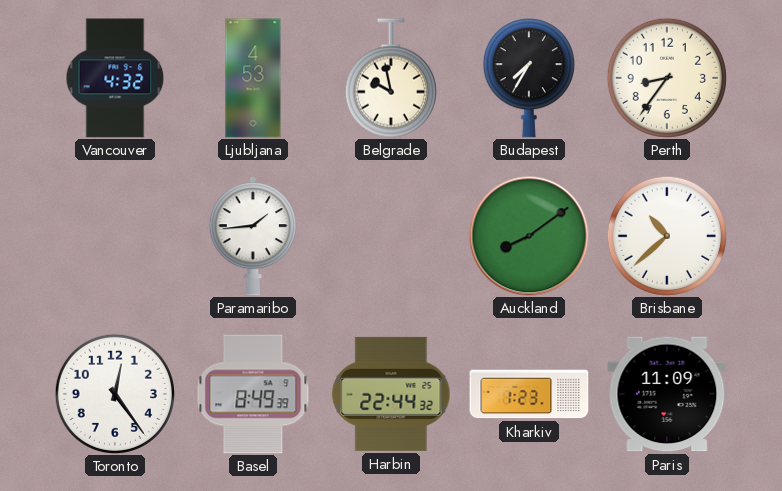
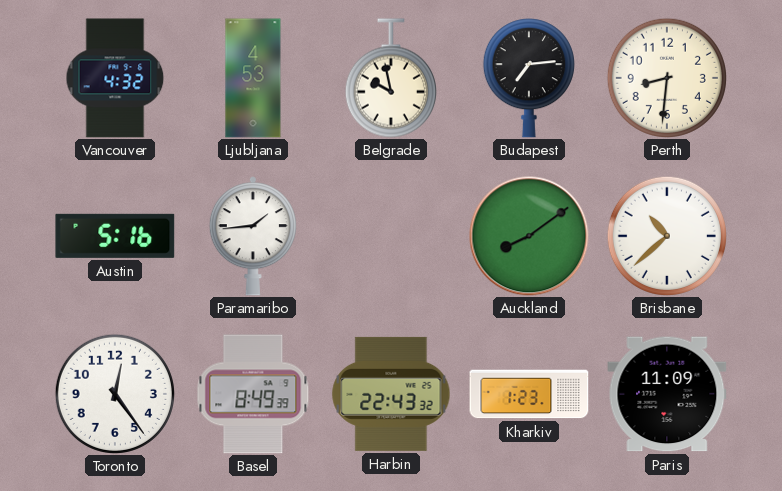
Budapest: 7:35 -> 7:14 (529, 78)
Perth: 8:36 -> 8:31 (667, 78)
Austin: none -> 5:16 (115, 236)
Harbin: 22:44 -> 22:43 (391, 394)
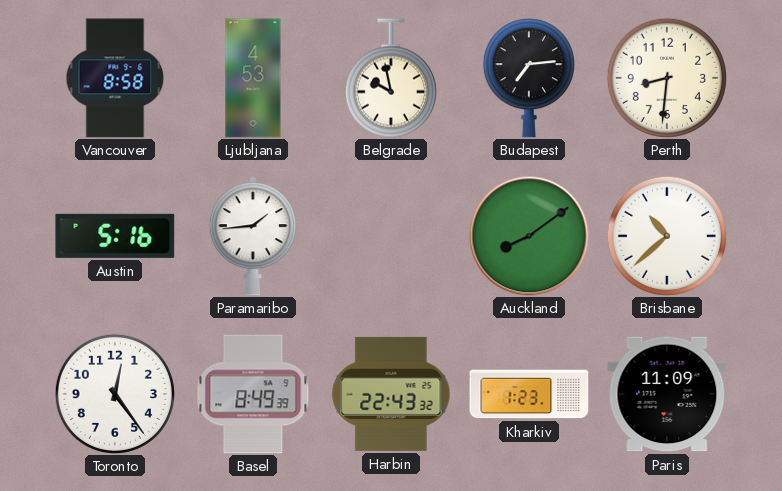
Vancouver: 4:32 -> 8:58 (115, 78)
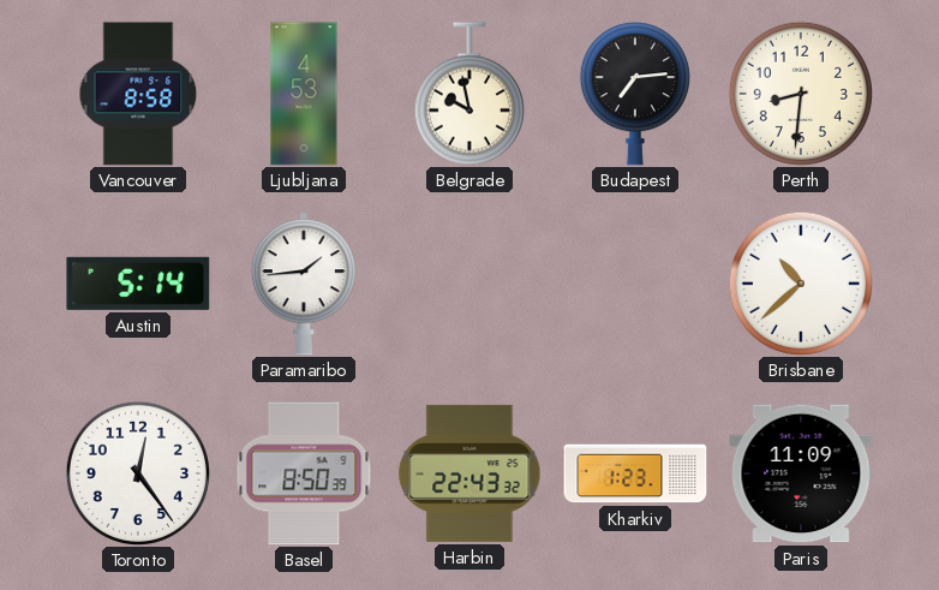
Austin: 5:16 -> 5:14 (138, 284)
Auckland: 8:09 -> none (529, 236)
Basel: 8:49 -> 8:50 (304, 473)
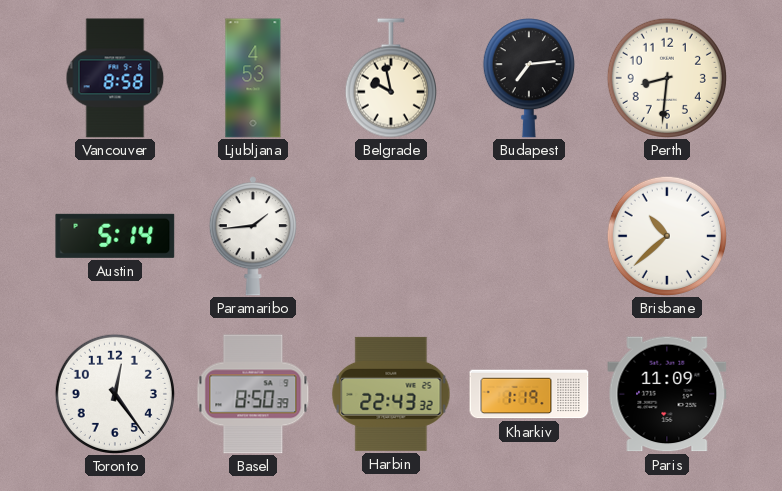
Kharkiv: 1:23 -> 1:19 (529, 394)
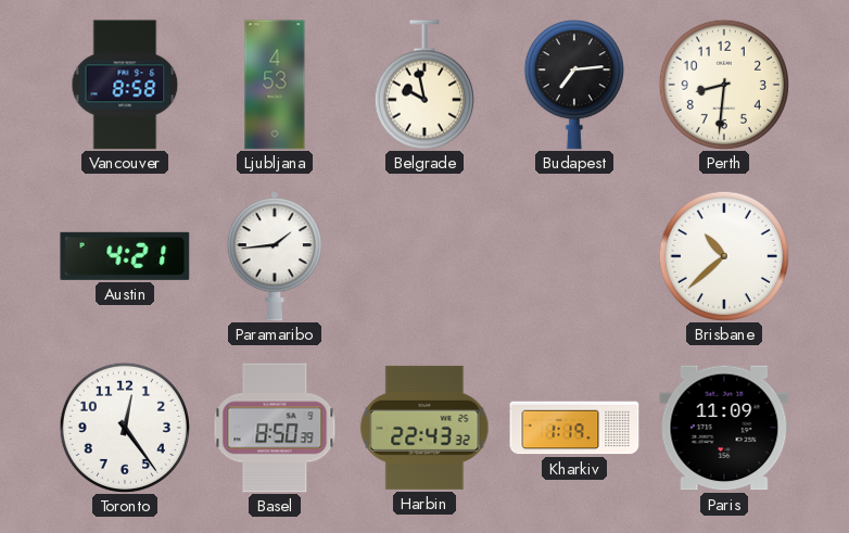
Austin: 5:14 -> 4:21 (125, 256)
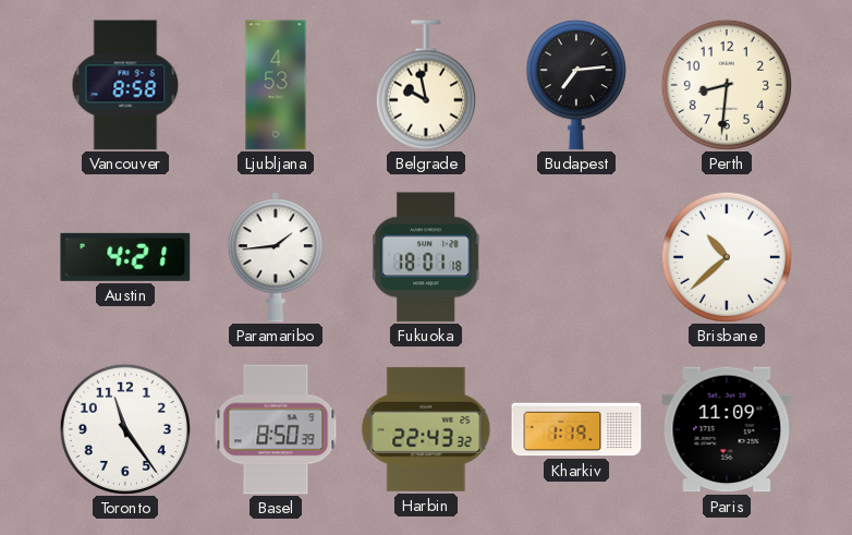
Fukuoka: none -> 18:01 (427, 257)
Toronto: 12:24 -> 11:24 (125, 429)
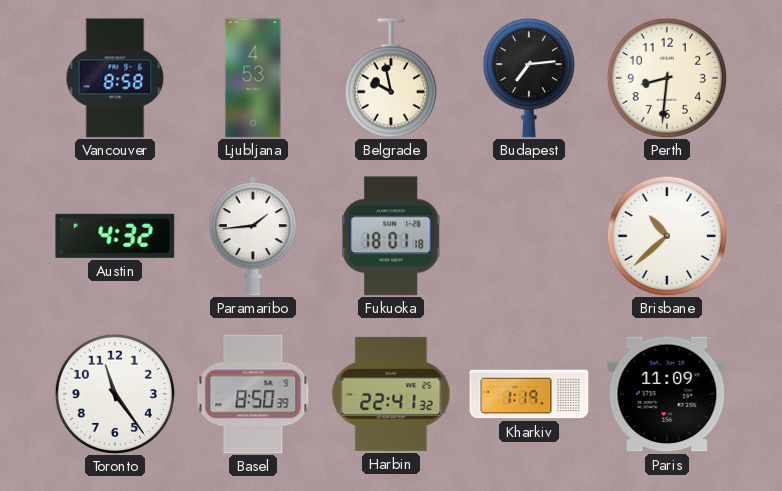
Austin: 4:21 -> 4:32 (115, 236)
Harbin: 22:43 -> 22:41 (391, 394)
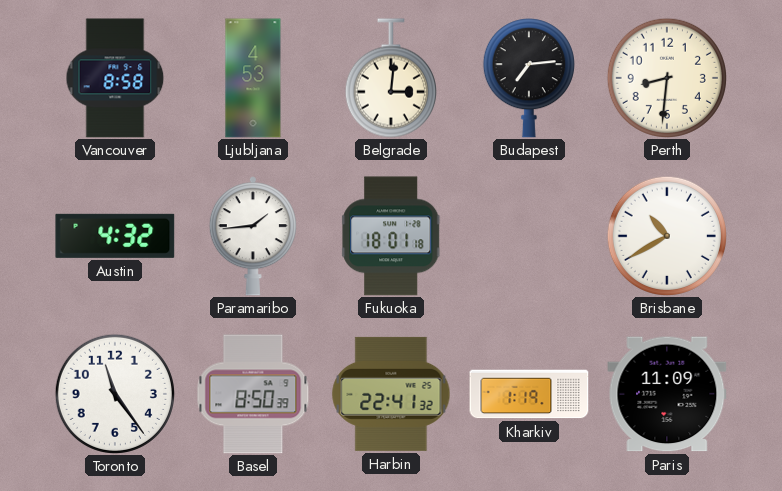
Belgrade: 9:58 -> 3:01 (391, 78)
Brisbane: 10:38 -> 10:40 (667, 236)
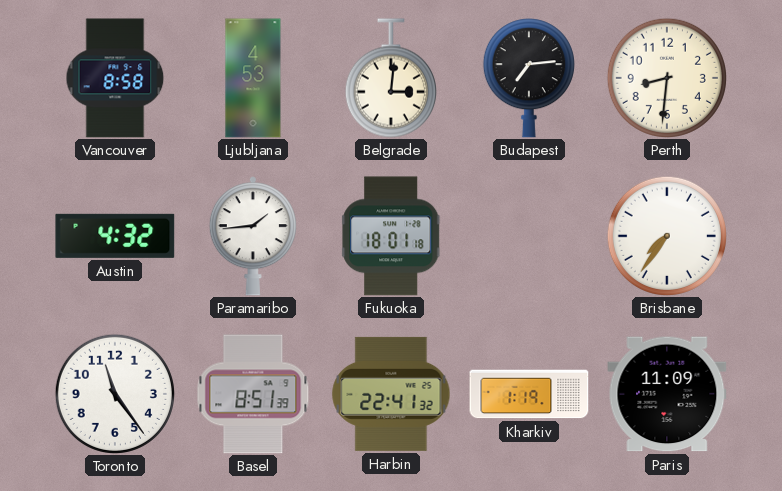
Brisbane: 10:40 -> 7:36 (667, 236)
Basel: 8:50 -> 8:51 (253, 394)
